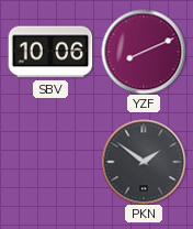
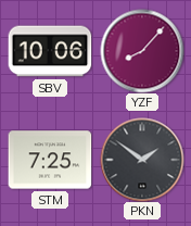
YZF: 8:11 -> 8:07 (142, 51)
STM: none -> 7:25 (50, 160)
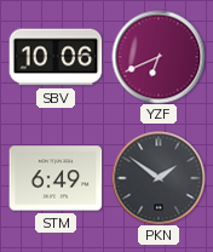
YZF: 8:07 -> 6:41 (159, 57)
STM: 7:25 -> 6:49 (56, 178)
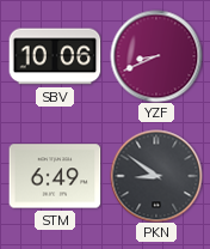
YZF: 6:41 -> 8:41 (156, 56)
PKN: 1:51 -> 8:51 (156, 176)
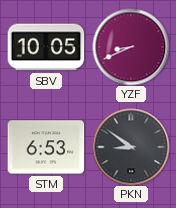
SBV: 10:06 -> 10:05 (46, 47)
STM: 6:49 -> 6:53 (46, 147)
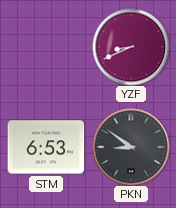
SBV: 10:05 -> none (46, 47)
